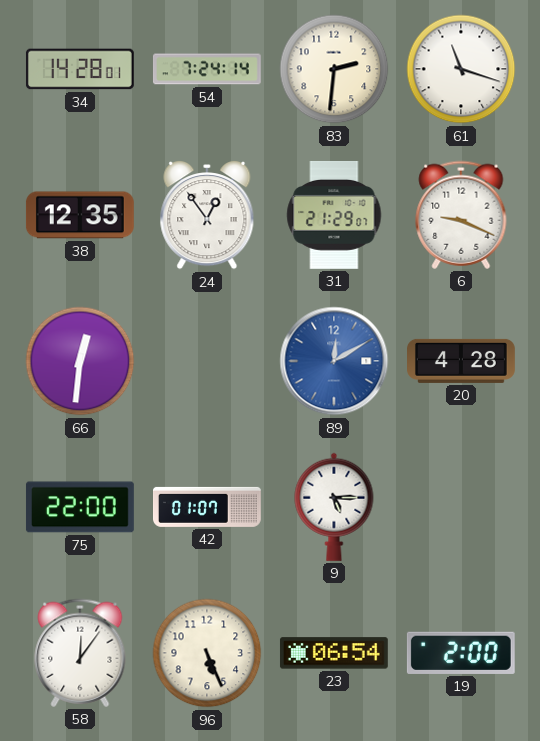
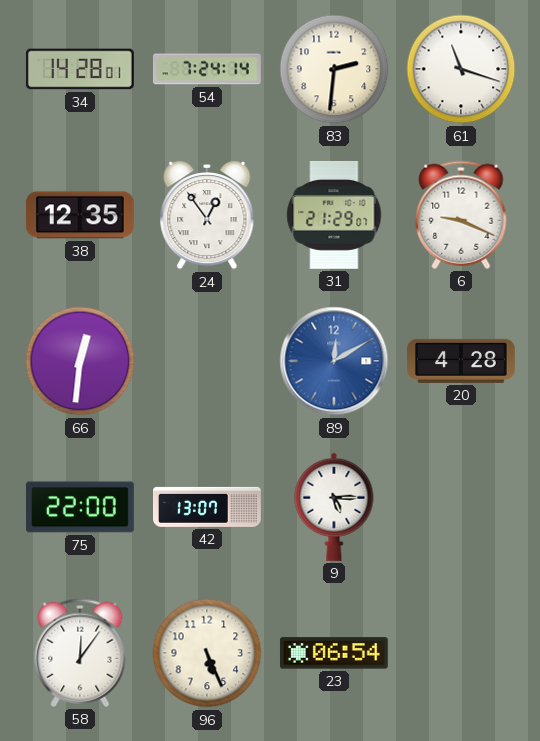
42: 01:07 -> 13:07 (208, 507)
19: 2:00 -> none (461, 653)
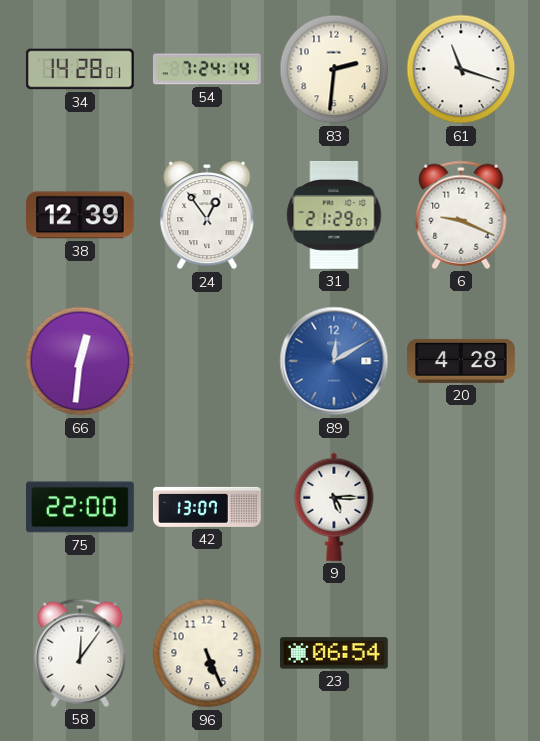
38: 12:35 -> 12:39 (80, 215)
